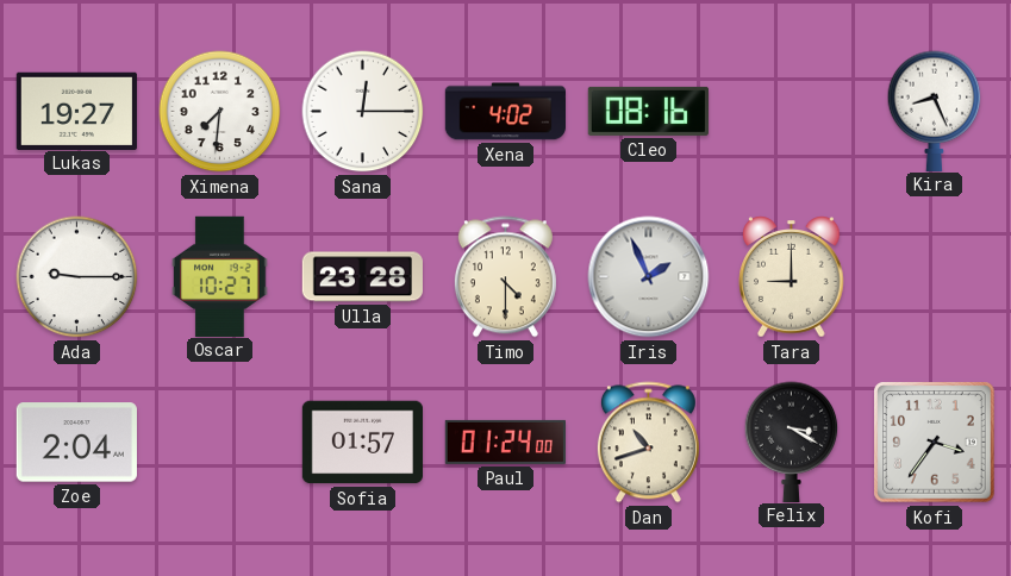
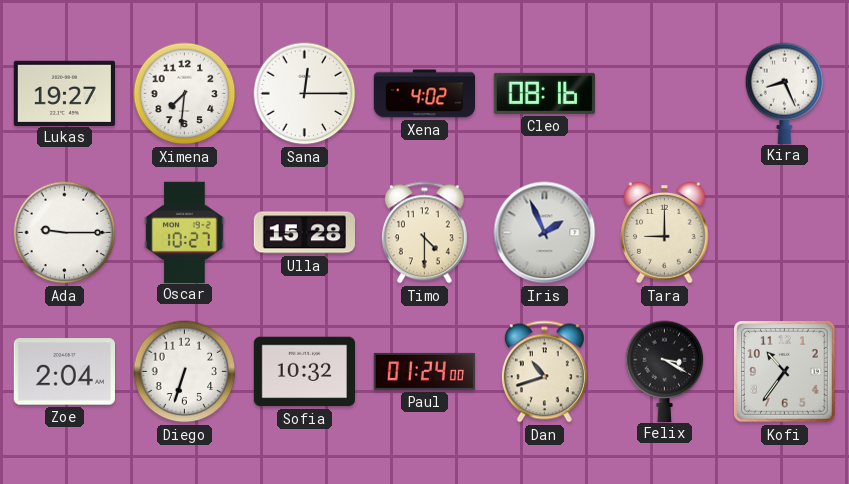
Ulla: 23:28 -> 15:28 (304, 233)
Diego: none -> 6:33 (185, 372)
Sofia: 01:57 -> 10:32 (304, 372)
Kofi: 3:36 -> 10:36 (785, 372)
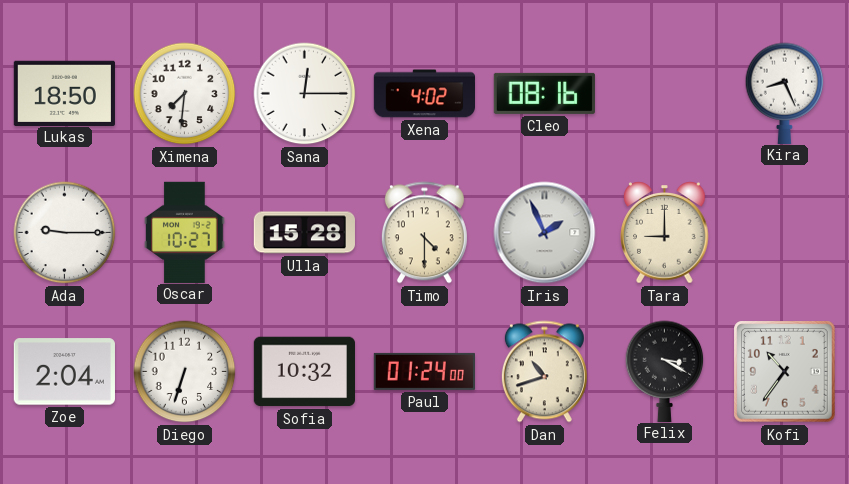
Lukas: 19:27 -> 18:50 (64, 93)
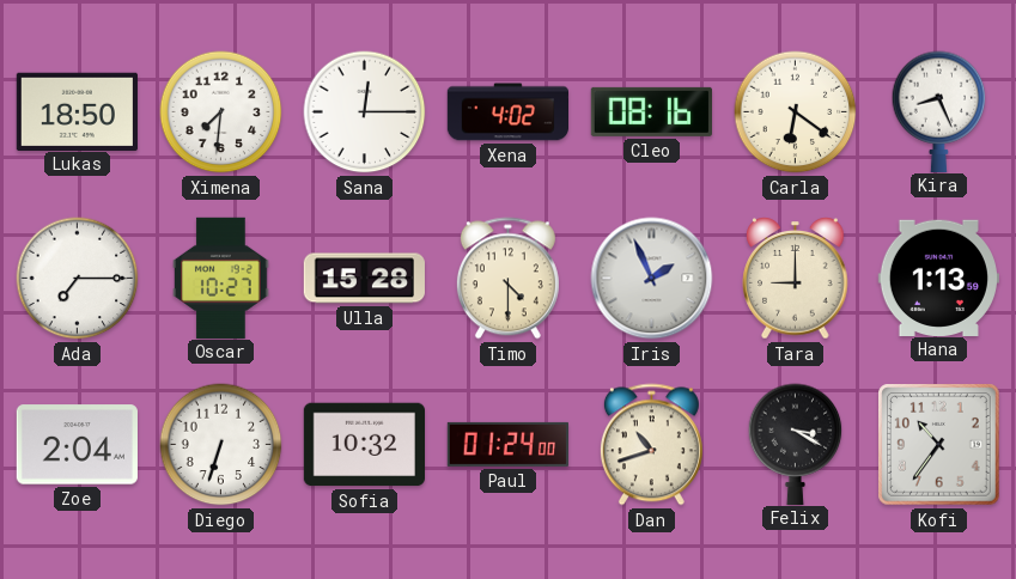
Carla: none -> 6:21 (796, 112)
Ada: 9:15 -> 7:15 (78, 279)
Hana: none -> 1:13 (938, 278)
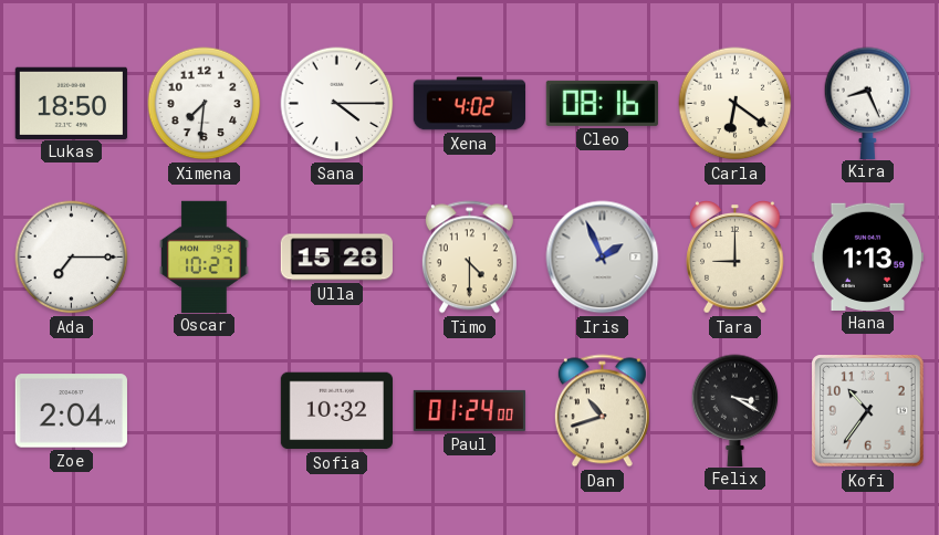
Sana: 12:15 -> 4:15 (337, 104)
Diego: 6:33 -> none (221, 445)
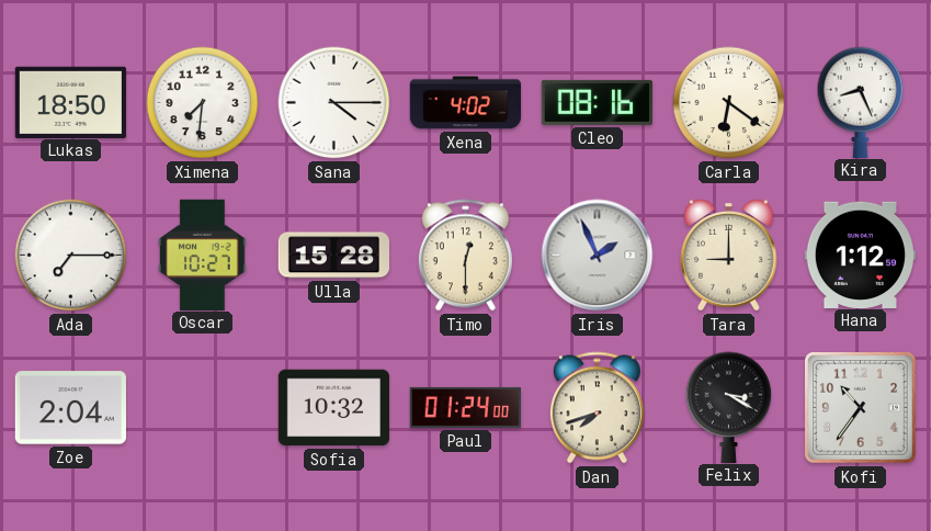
Timo: 4:30 -> 12:30 (465, 256)
Hana: 1:13 -> 1:12 (860, 255)
Dan: 10:42 -> 7:42 (597, 408)
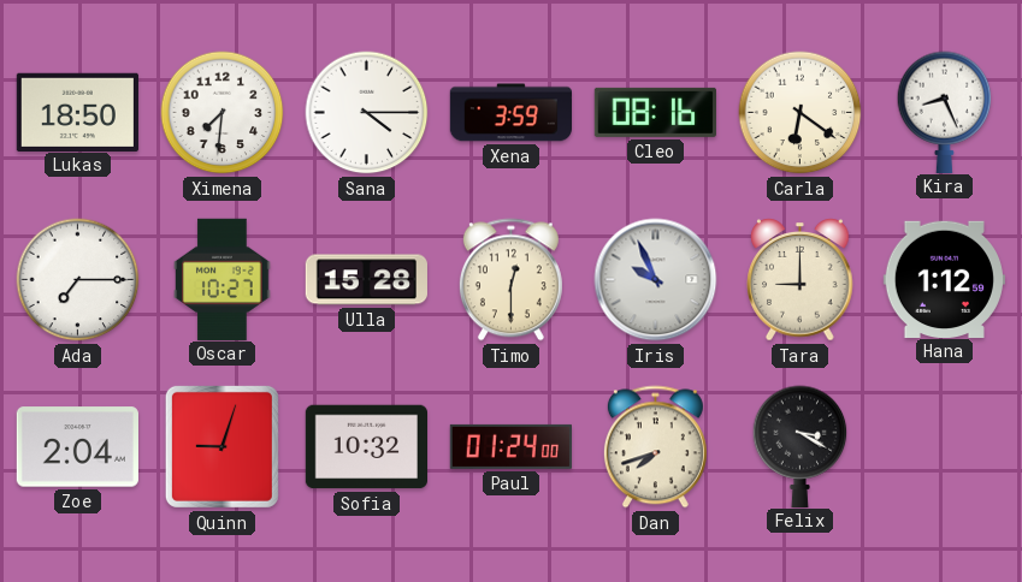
Xena: 4:02 -> 3:59 (510, 113)
Iris: 1:56 -> 9:56 (656, 280)
Quinn: none -> 9:03 (221, 446)
Kofi: 10:36 -> none (861, 408)
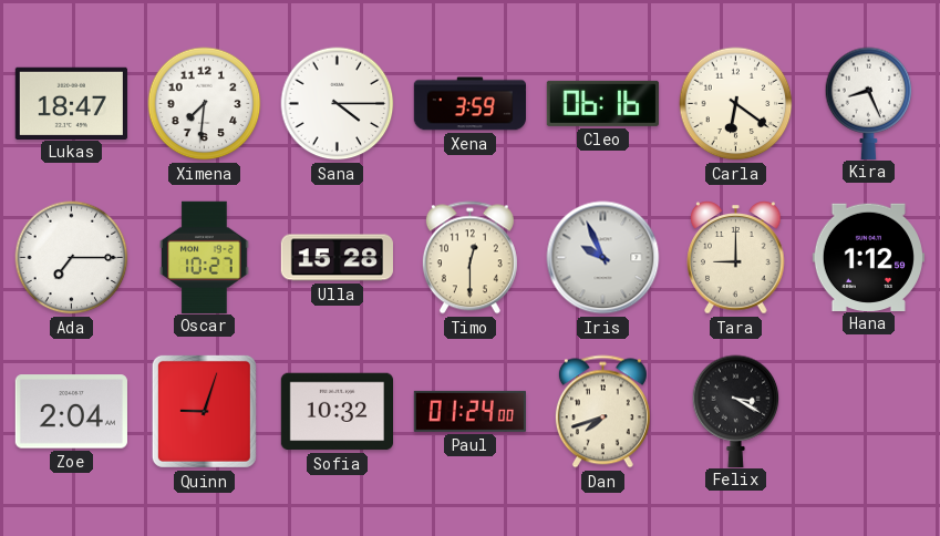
Lukas: 18:50 -> 18:47 (71, 103)
Cleo: 08:16 -> 06:16 (602, 103)
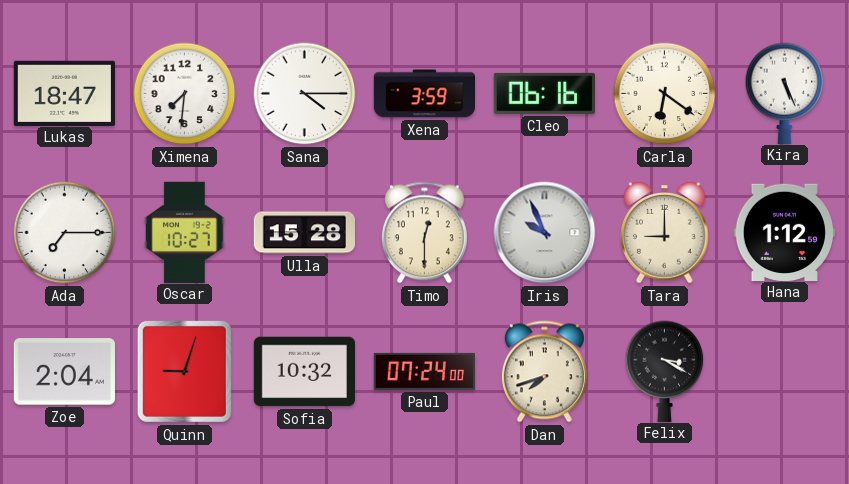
Kira: 8:26 -> 5:26 (785, 93)
Paul: 01:24 -> 07:24 (424, 371)
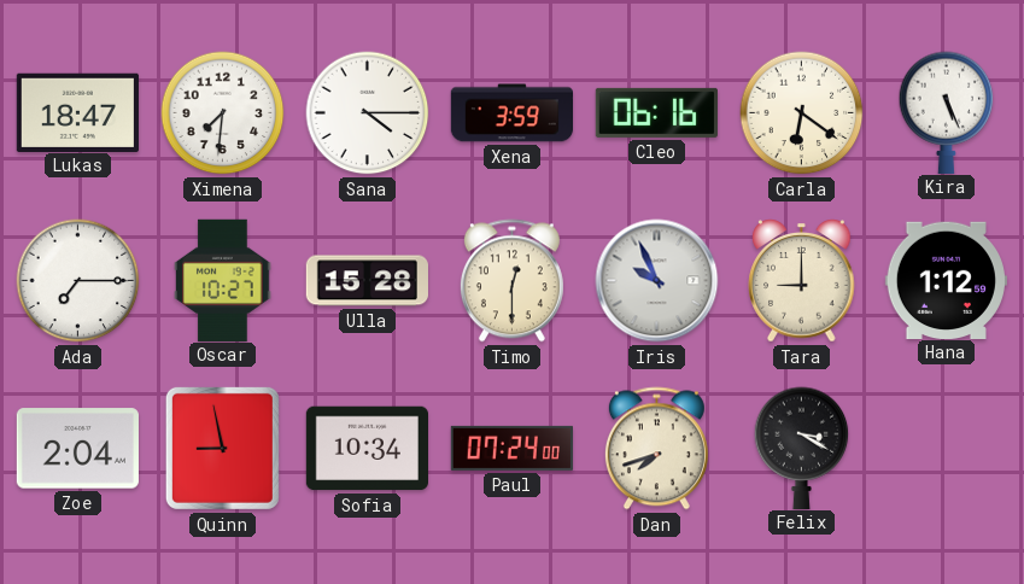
Quinn: 9:03 -> 8:58 (222, 448)
Sofia: 10:32 -> 10:34 (367, 449)
